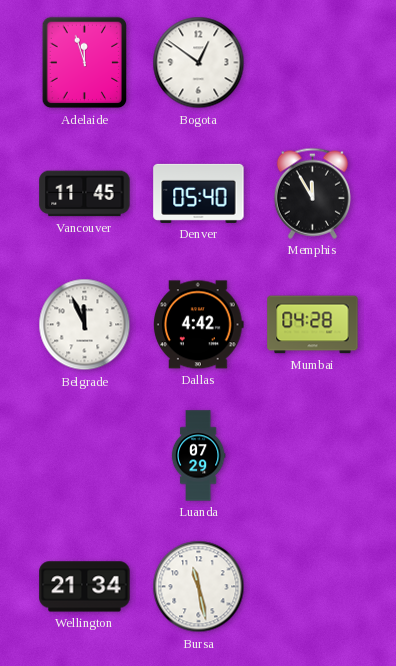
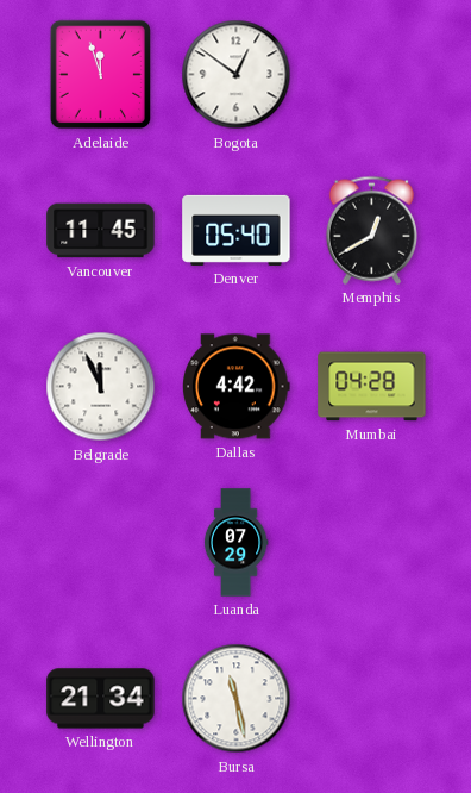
Memphis: 11:55 -> 12:40 (371, 230)
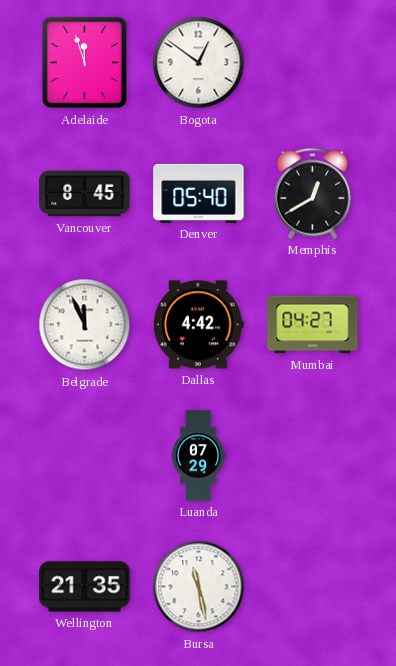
Vancouver: 11:45 -> 8:45 (85, 194)
Mumbai: 04:28 -> 04:27 (313, 325)
Wellington: 21:34 -> 21:35 (85, 587)
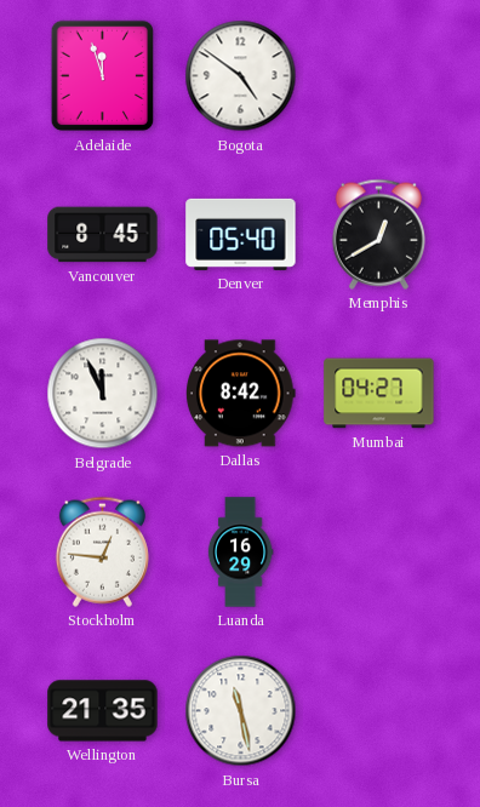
Bogota: 12:51 -> 4:51 (241, 76)
Dallas: 4:42 -> 8:42 (241, 394)
Stockholm: none -> 12:46 (102, 551)
Luanda: 07:29 -> 16:29 (240, 553)
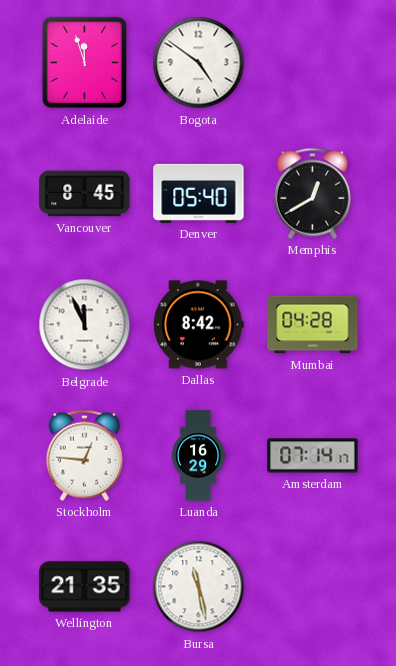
Mumbai: 04:27 -> 04:28 (313, 325)
Amsterdam: none -> 07:14 (313, 456)
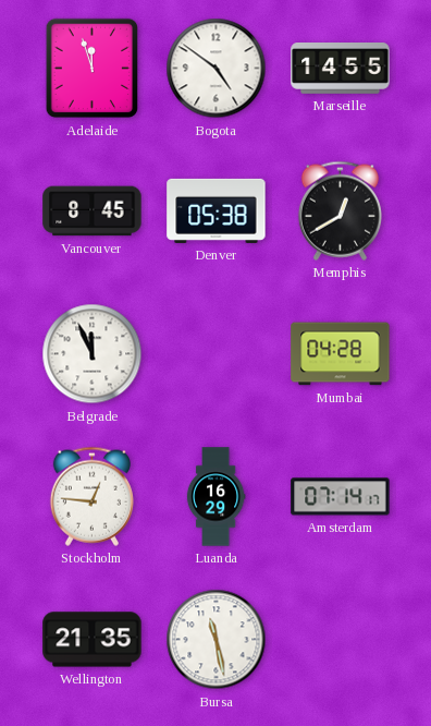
Marseille: none -> 14:55 (341, 69)
Denver: 05:40 -> 05:38 (217, 210)
Dallas: 8:42 -> none (199, 325)
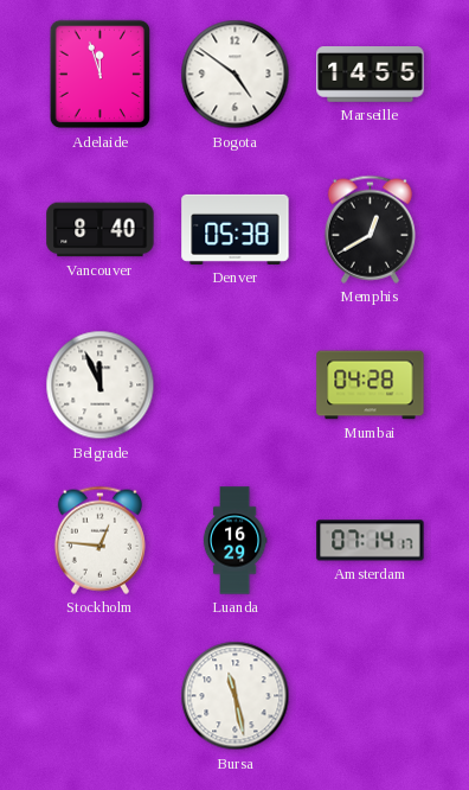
Vancouver: 8:45 -> 8:40 (101, 230)
Wellington: 21:35 -> none (93, 640)
